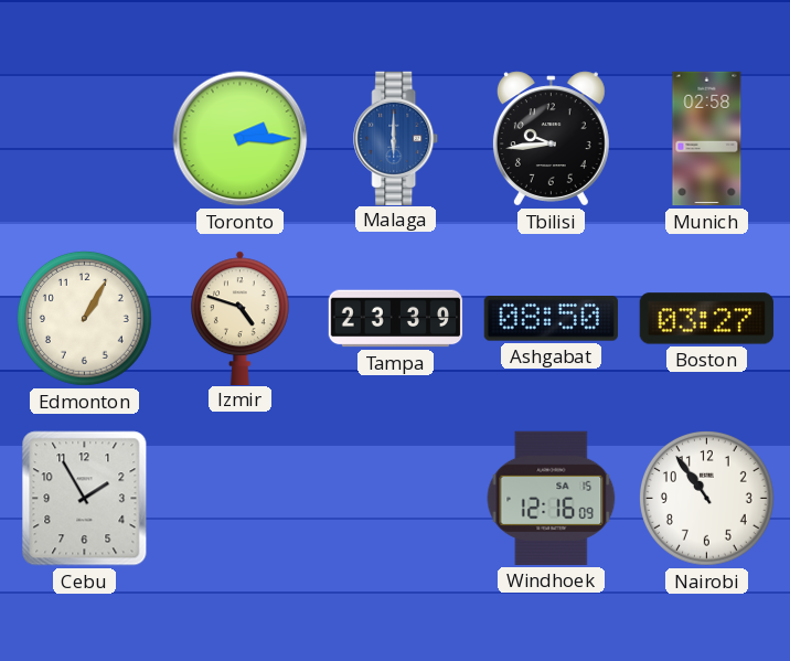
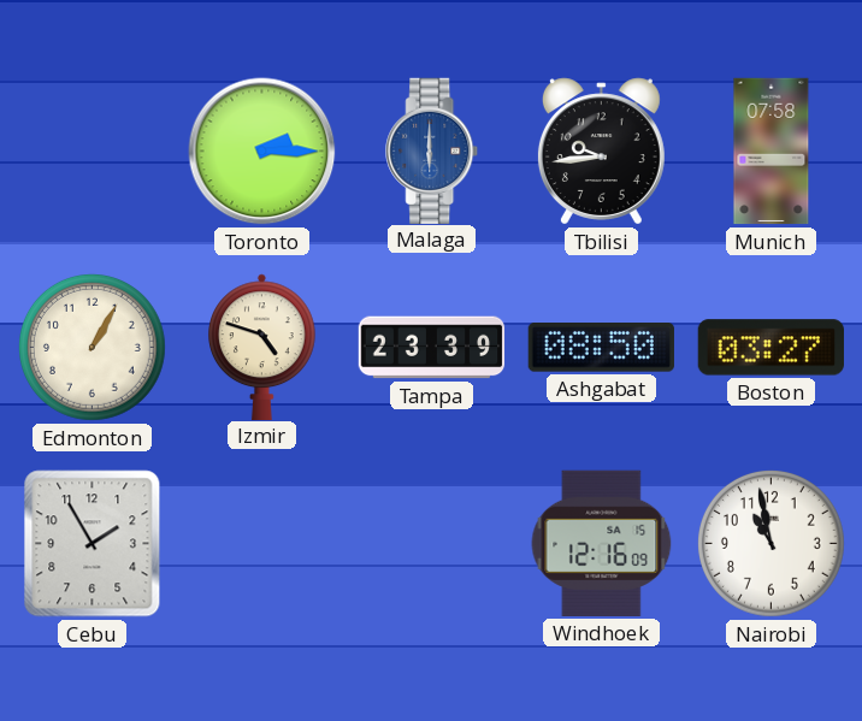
Munich: 02:58 -> 07:58 (772, 152)
Nairobi: 10:54 -> 10:58 (771, 543)
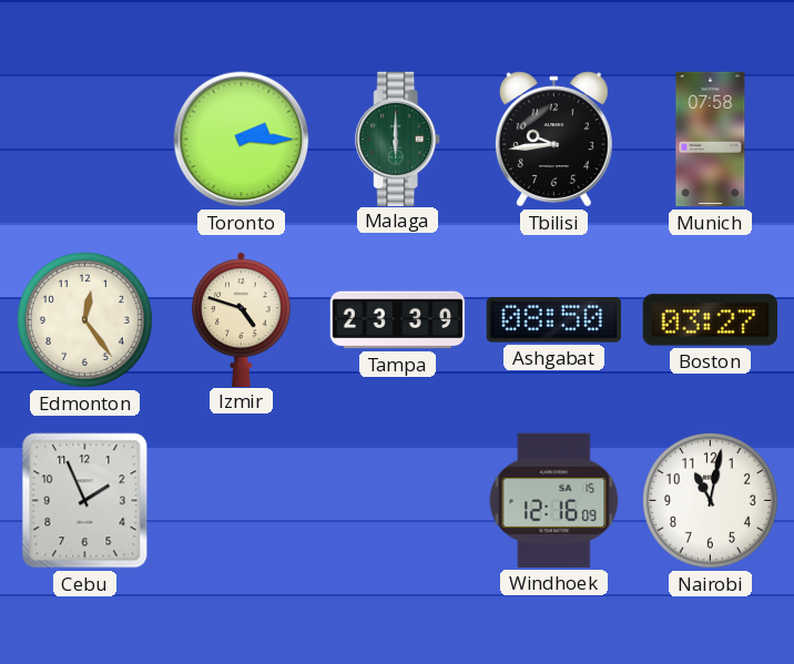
Malaga dial: blue -> green (398, 139)
Edmonton: 1:05 -> 12:24 (84, 319)
Cebu: 1:55 -> 1:56 (85, 501)
Nairobi: 10:58 -> 11:02 (710, 500)
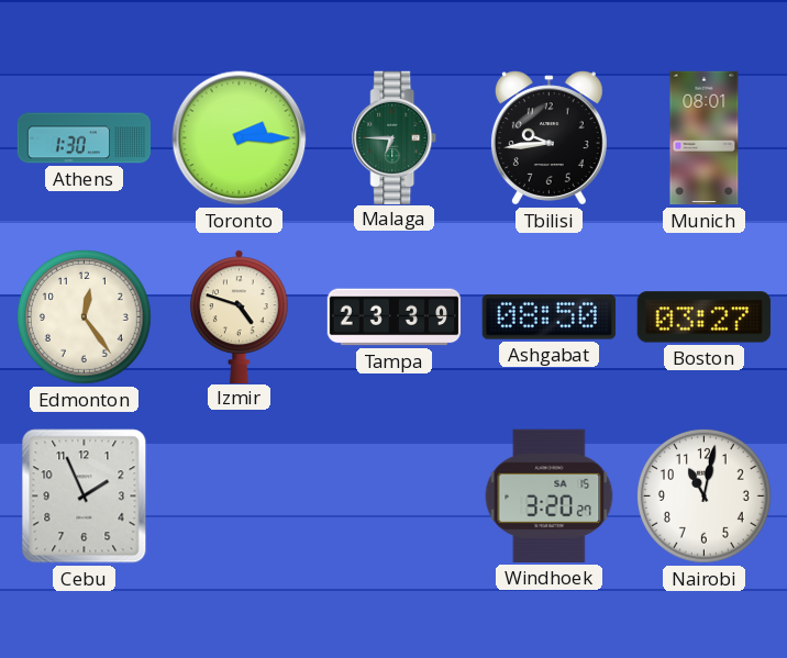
Athens: none -> 1:30 (85, 138)
Malaga: 6:00 -> 6:45 (395, 137)
Munich: 07:58 -> 08:01 (705, 138)
Windhoek: 12:16 -> 3:20 (550, 495)
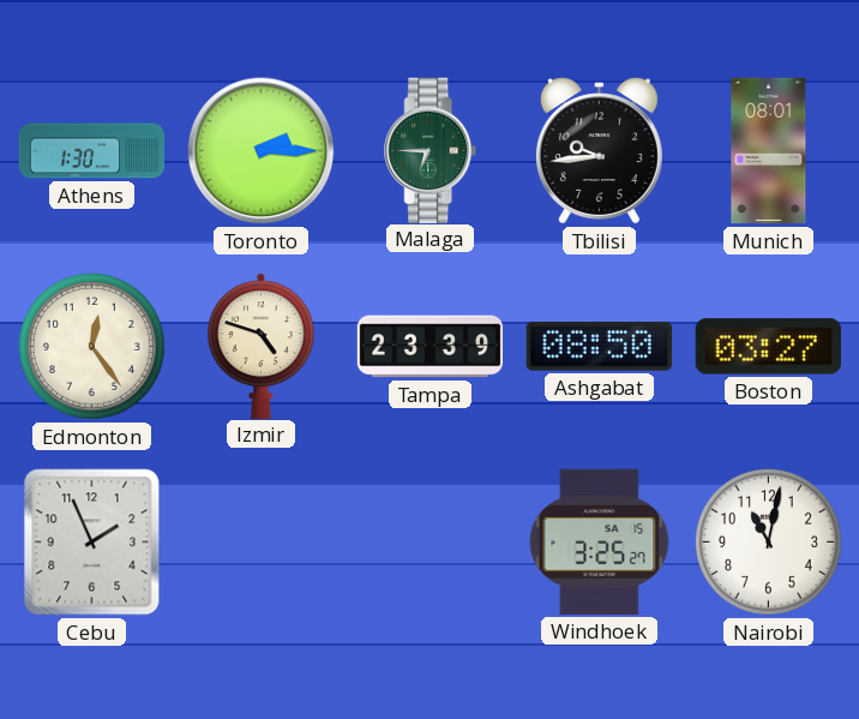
Windhoek: 3:20 -> 3:25 (600, 541)
